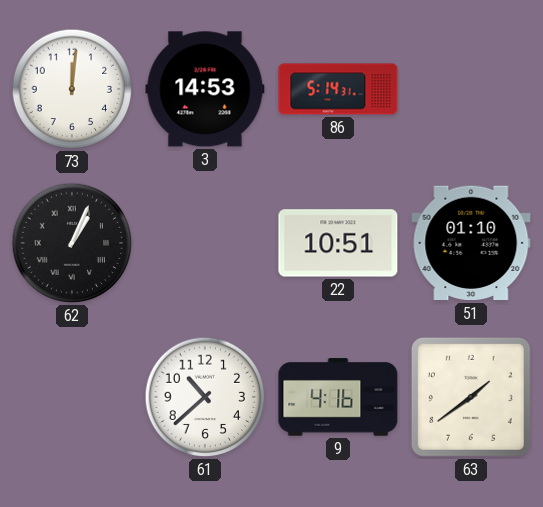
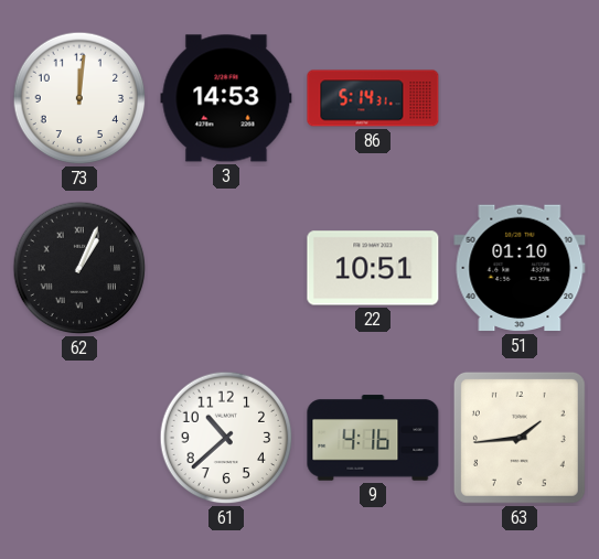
63: 1:39 -> 1:44 (520, 438)
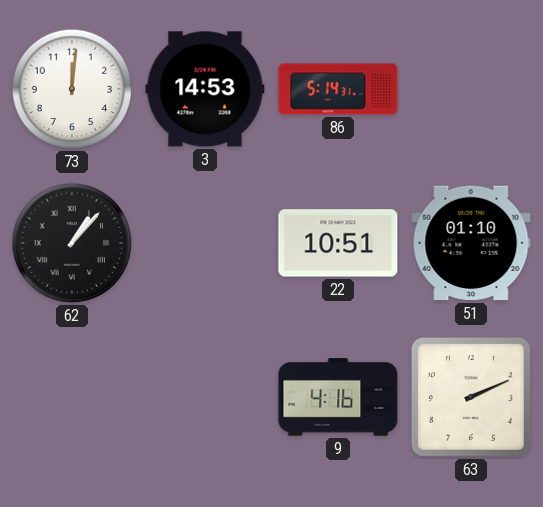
62: 1:04 -> 1:07 (72, 243)
61: 10:38 -> none (226, 438)
63: 1:44 -> 2:11 (471, 397)
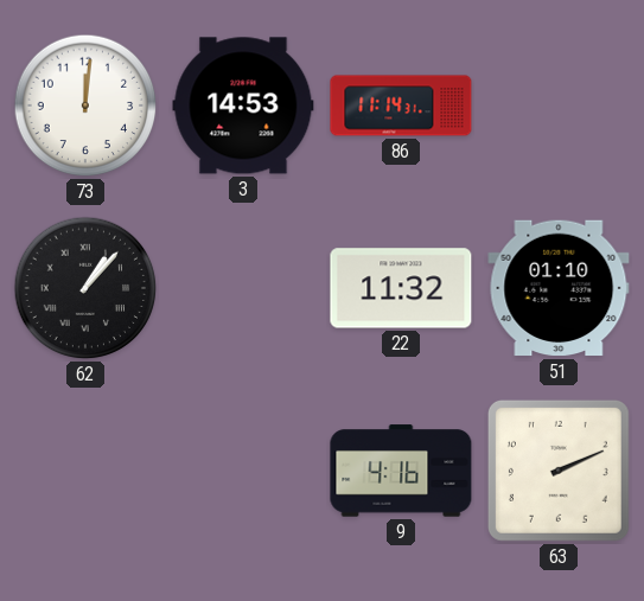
86: 5:14 -> 11:14 (401, 106)
22: 10:51 -> 11:32 (401, 288)
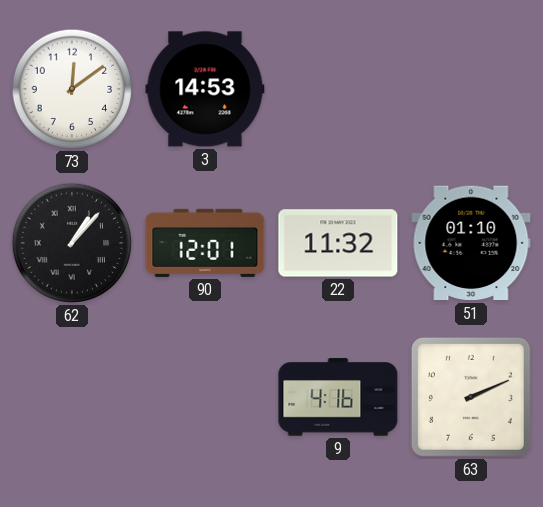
73: 12:01 -> 12:09 (72, 89)
86: 11:14 -> none (401, 106)
90: none -> 12:01 (205, 243)
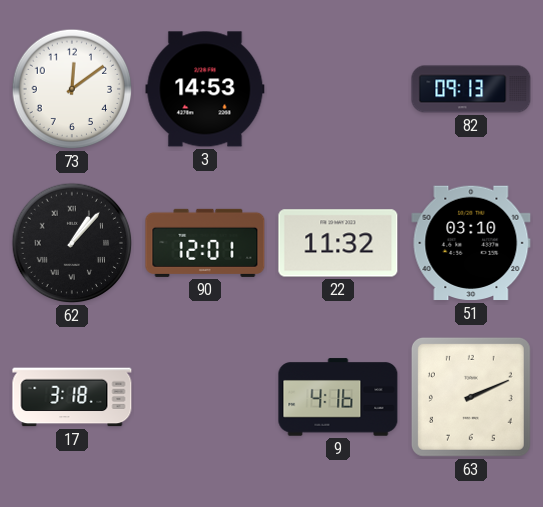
82: none -> 09:13 (471, 89)
51: 01:10 -> 03:10 (471, 243)
17: none -> 3:18 (72, 397)
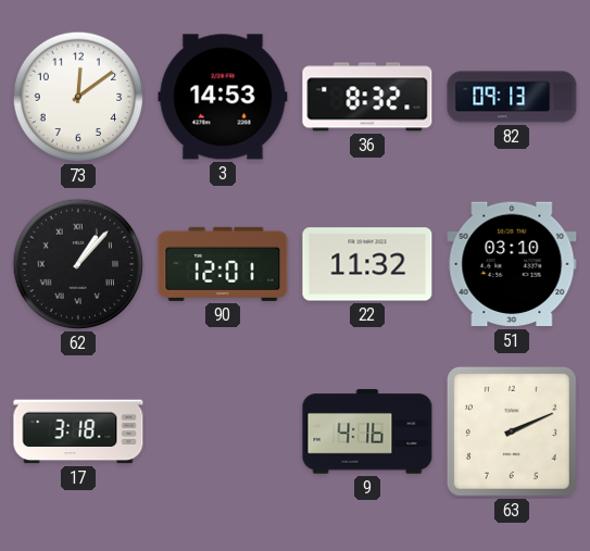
36: none -> 8:32 (367, 97)
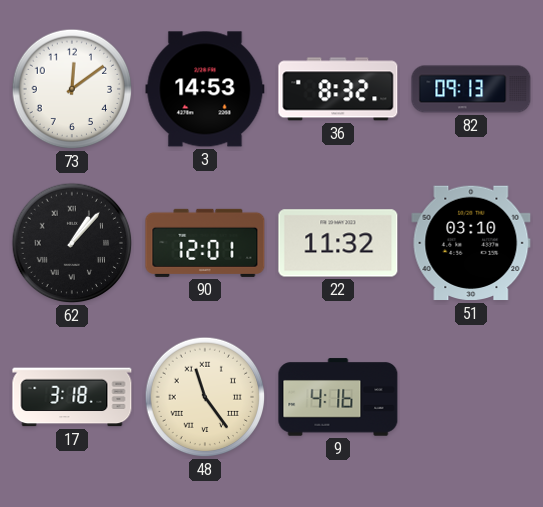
48: none -> 11:24 (205, 397)
63: 2:11 -> none (512, 431)
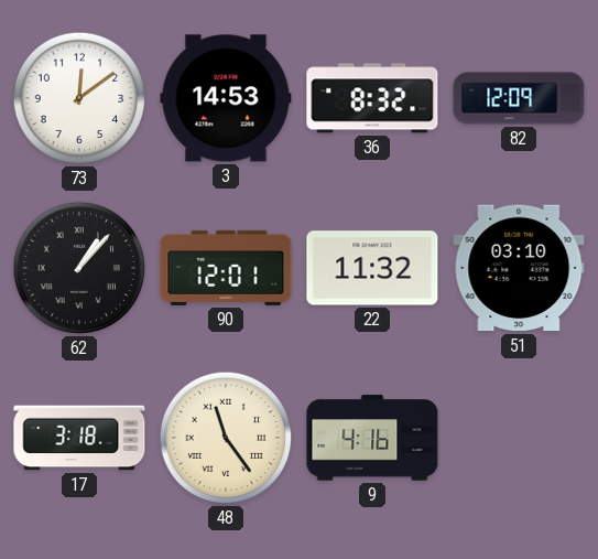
82: 09:13 -> 12:09 (519, 98)
